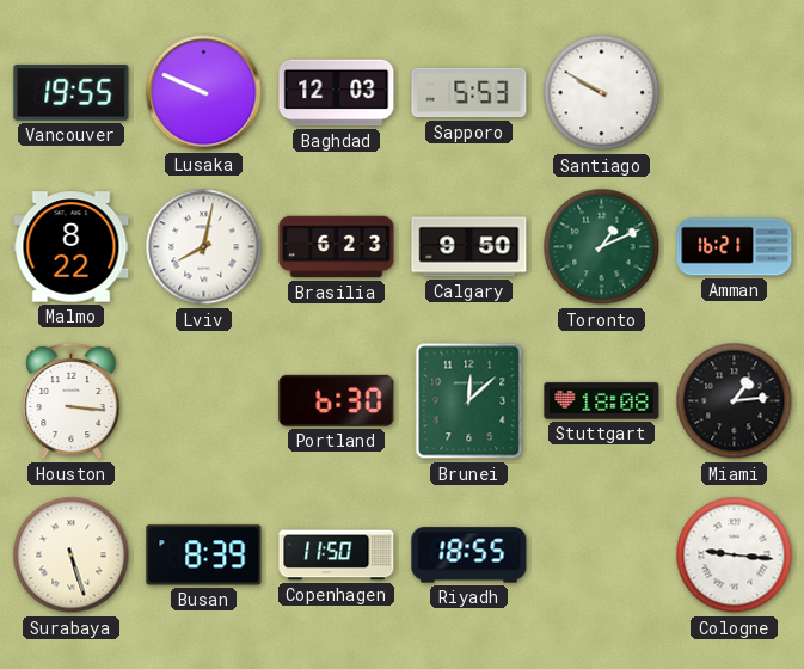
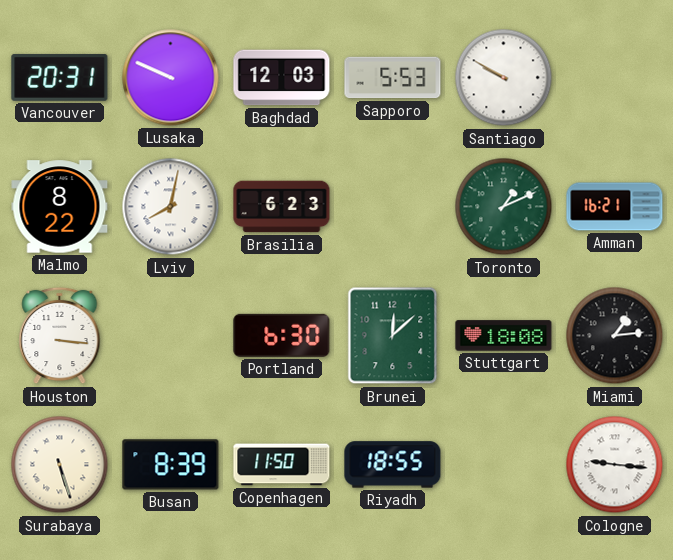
Vancouver: 19:55 -> 20:31 (60, 78)
Calgary: 9:50 -> none (469, 247)
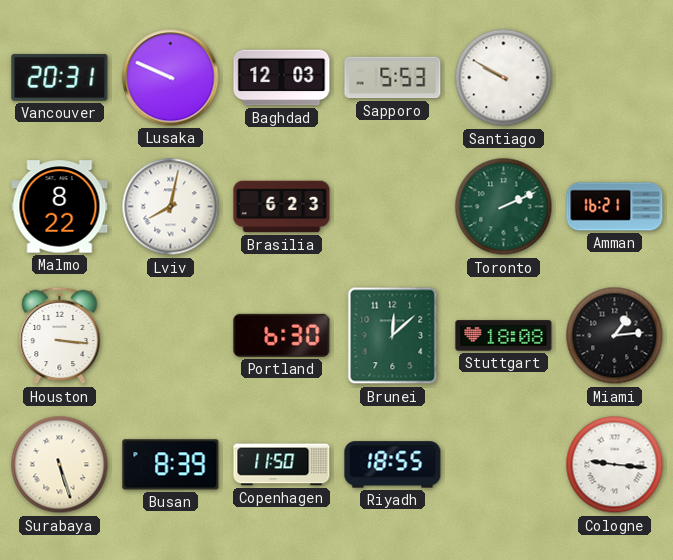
Toronto: 1:11 -> 2:11 (504, 207)
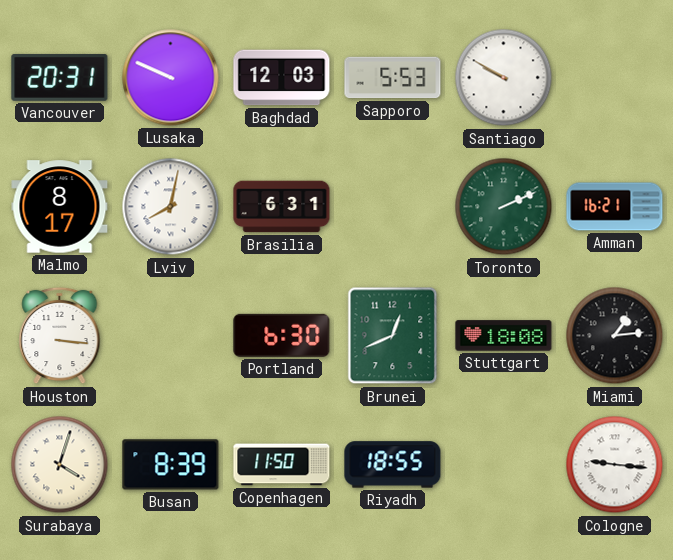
Malmo: 8:22 -> 8:17 (60, 207)
Brasilia: 6:23 -> 6:31 (282, 207)
Brunei: 12:08 -> 12:41 (393, 336)
Surabaya: 5:27 -> 4:03 (60, 465)
